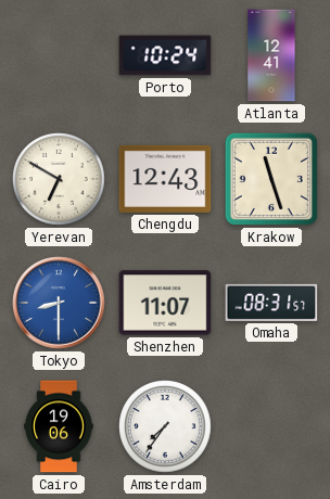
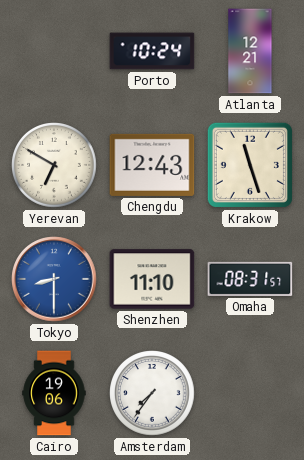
Atlanta: 12:41 -> 12:21 (250, 51)
Shenzhen: 11:07 -> 11:10 (152, 279)
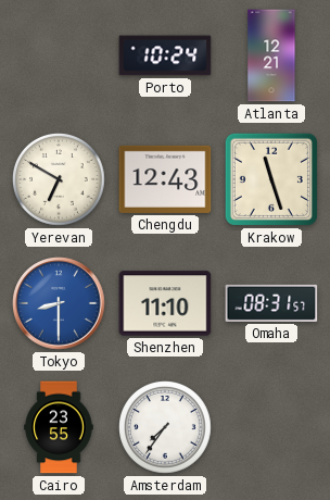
Cairo: 19:06 -> 23:55 (59, 427)
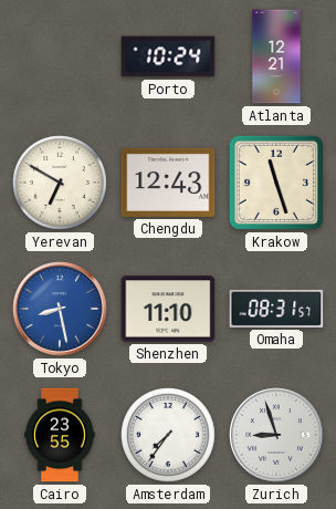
Tokyo: 8:30 -> 8:28 (60, 309)
Zurich: none -> 8:57 (276, 435)
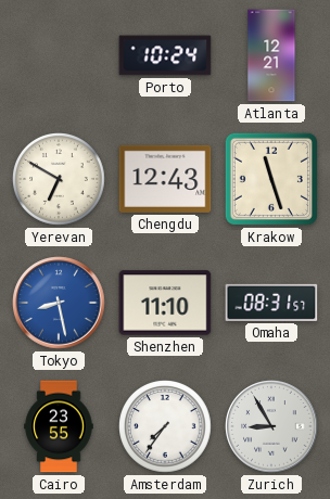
Zurich: 8:57 -> 8:55 (271, 426)
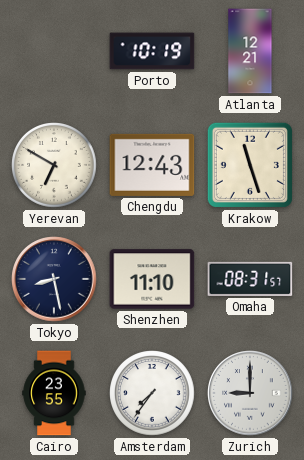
Porto: 10:24 -> 10:19 (152, 51)
Tokyo dial: blue -> navy (54, 279)
Zurich: 8:55 -> 9:00 (250, 393)
